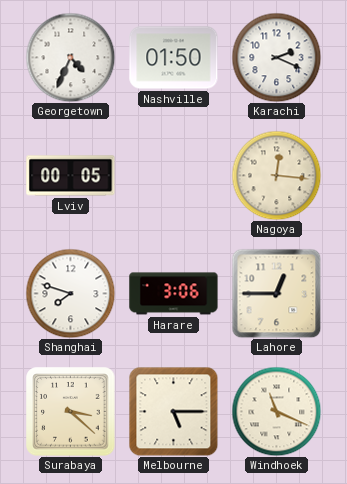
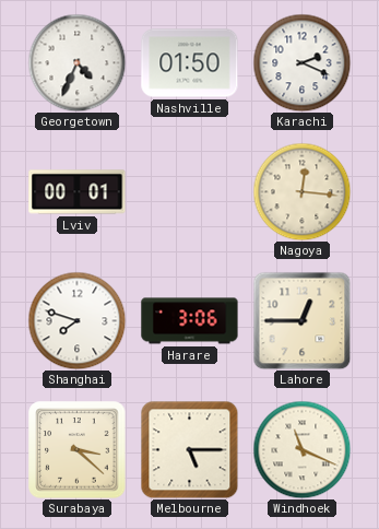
Lviv: 00:05 -> 00:01 (78, 192)
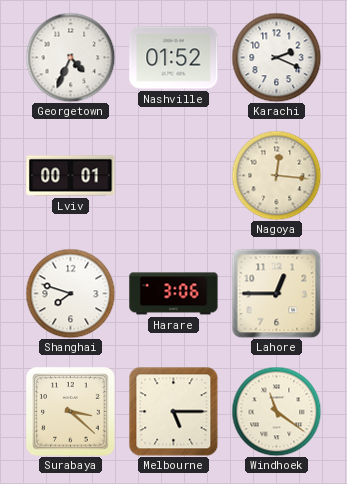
Nashville: 01:50 -> 01:52 (174, 58)
Windhoek: 11:19 -> 11:21 (276, 411)
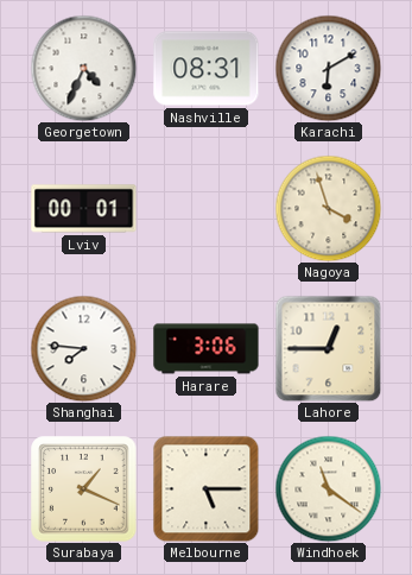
Nashville: 01:52 -> 08:31 (207, 69)
Karachi: 2:19 -> 6:10 (328, 68)
Nagoya: 12:16 -> 3:57 (328, 208)
Shanghai: 7:48 -> 7:46 (83, 348)
Surabaya: 3:22 -> 1:19 (84, 489)
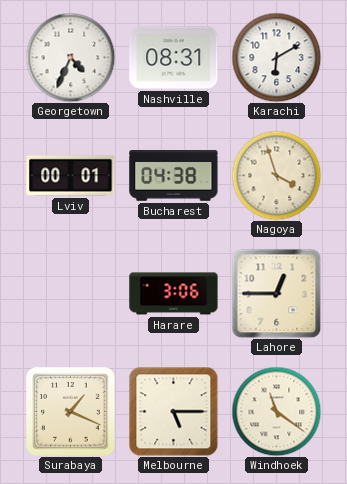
Bucharest: none -> 04:38 (174, 176)
Shanghai: 7:46 -> none (83, 348)
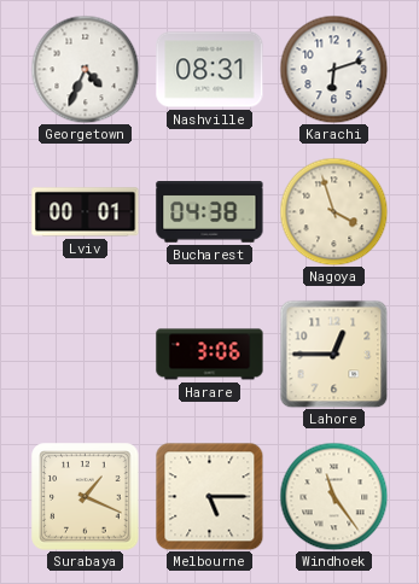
Karachi: 6:10 -> 6:12 (333, 69)
Windhoek: 11:21 -> 11:24 (333, 496)
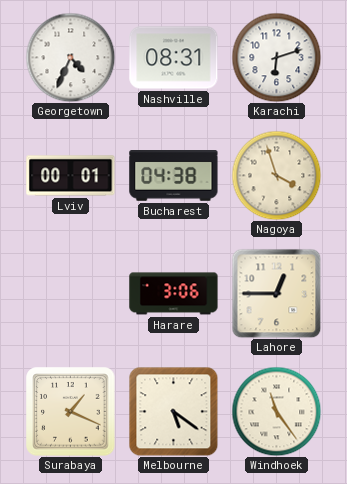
Melbourne: 5:15 -> 5:21 (173, 411)
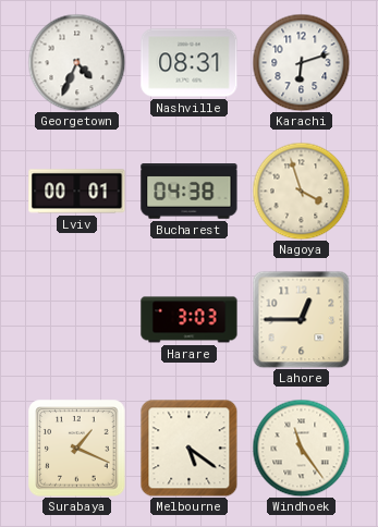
Harare: 3:06 -> 3:03 (190, 320)
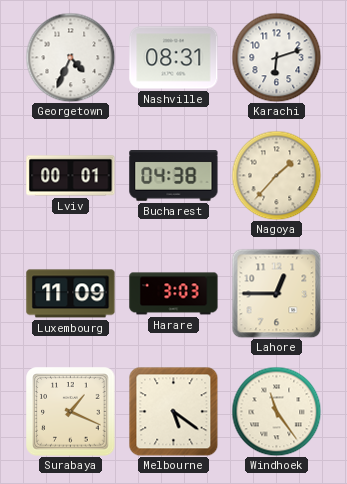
Nagoya: 3:57 -> 1:37 (276, 175)
Luxembourg: none -> 11:09 (71, 294)
